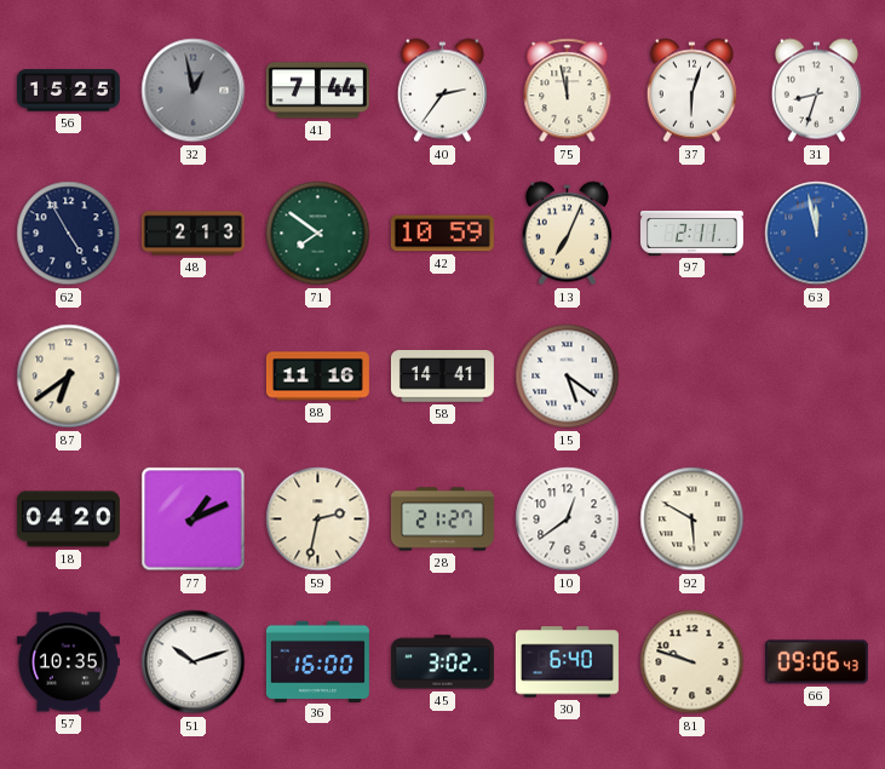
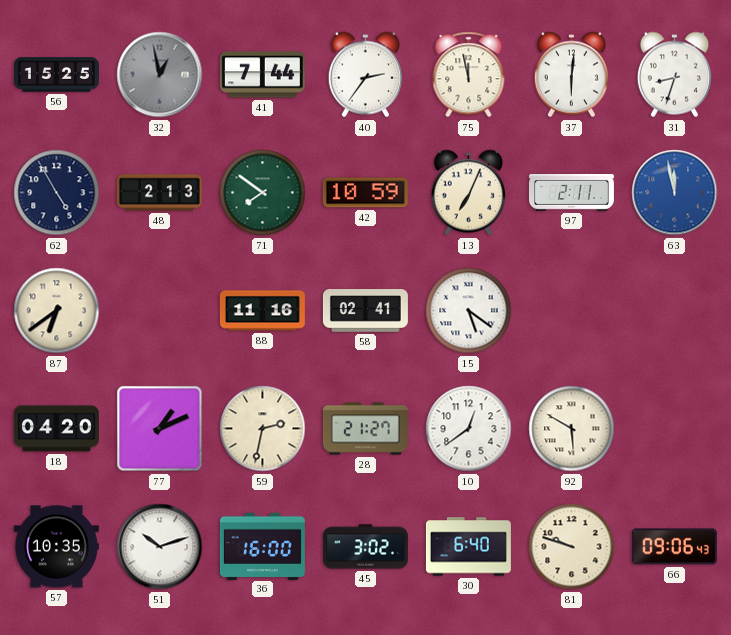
37: 6:03 -> 6:01 (571, 75)
58: 14:41 -> 02:41 (365, 311)
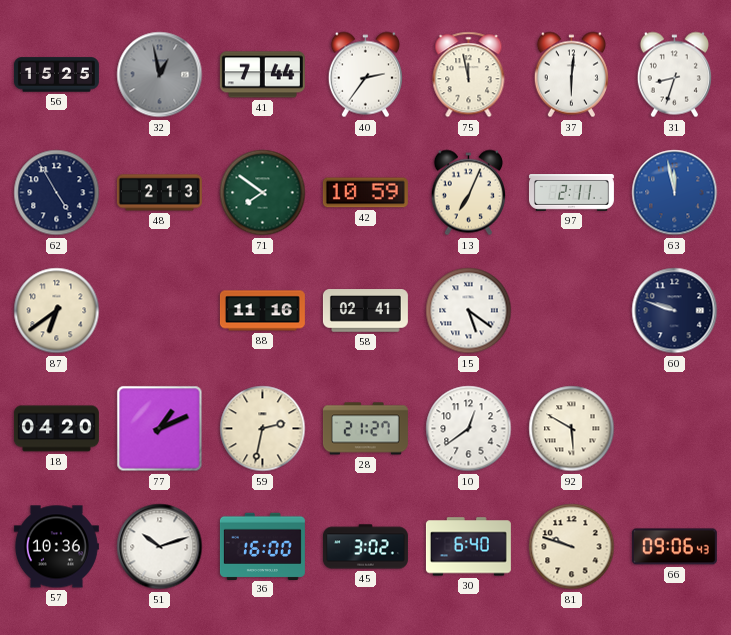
60: none -> 9:48 (675, 311)
57: 10:35 -> 10:36 (56, 547)
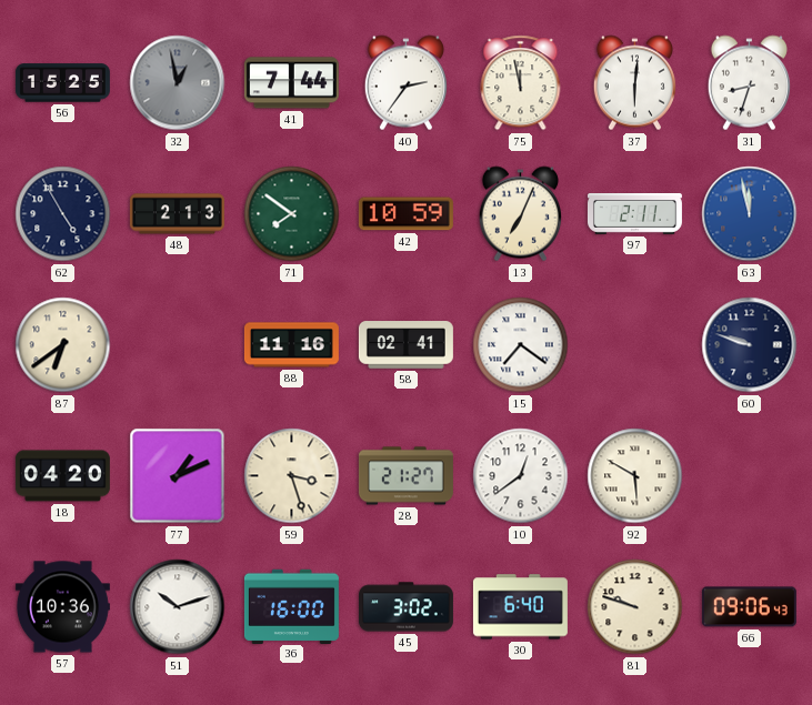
15: 5:21 -> 7:21 (521, 345)
59: 2:32 -> 3:27 (292, 476)
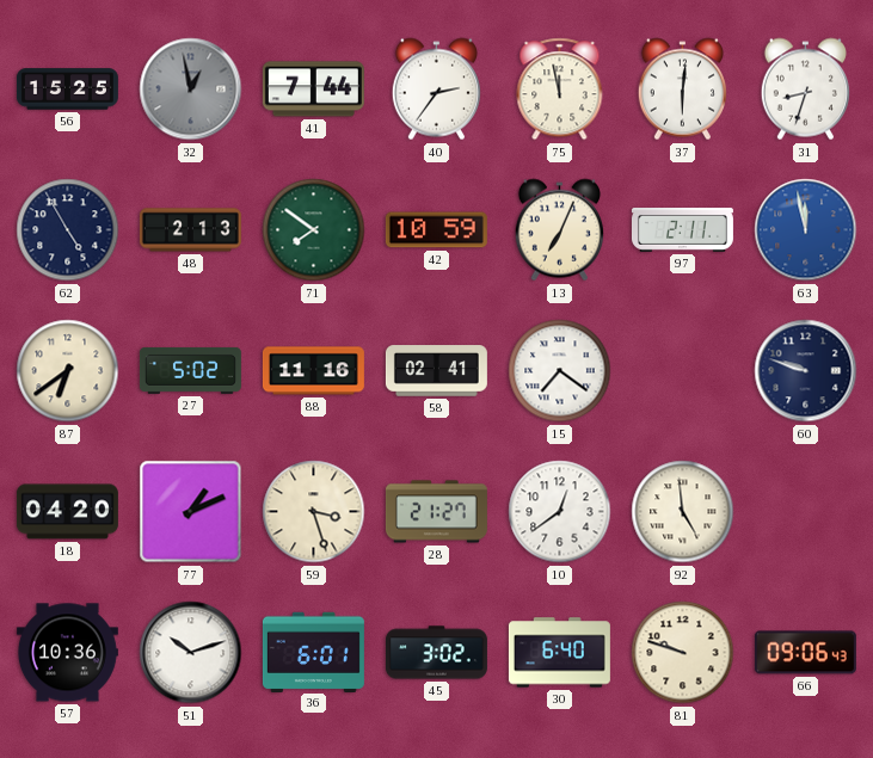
27: none -> 5:02 (190, 370)
92: 5:50 -> 4:59 (683, 512)
36: 16:00 -> 6:01 (313, 652)
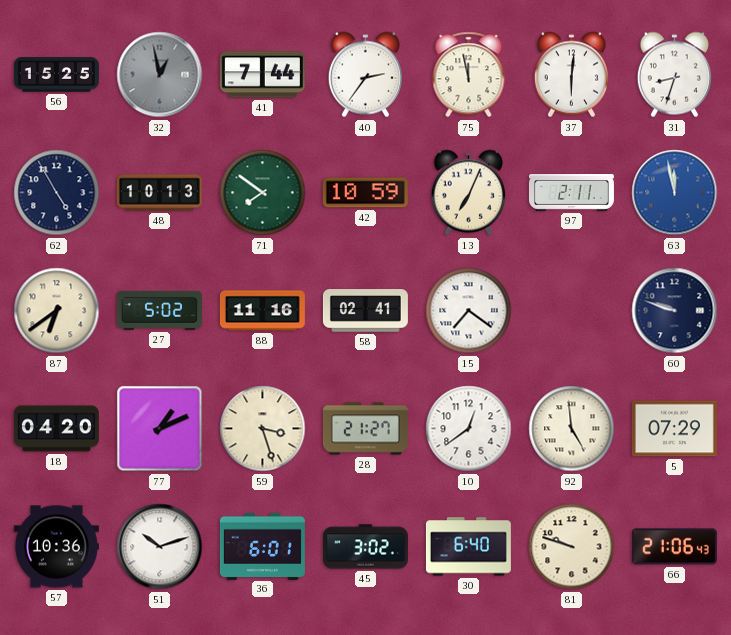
48: 2:13 -> 10:13 (159, 193)
5: none -> 07:29 (674, 429)
66: 09:06 -> 21:06 (674, 547)
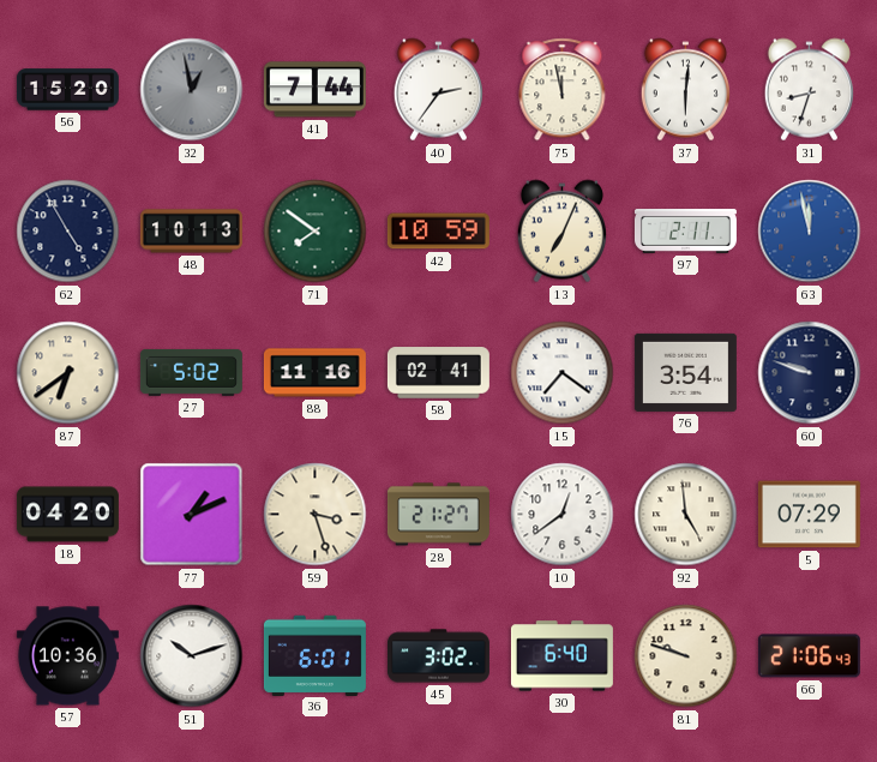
56: 15:25 -> 15:20 (67, 90)
76: none -> 3:54 (685, 372)
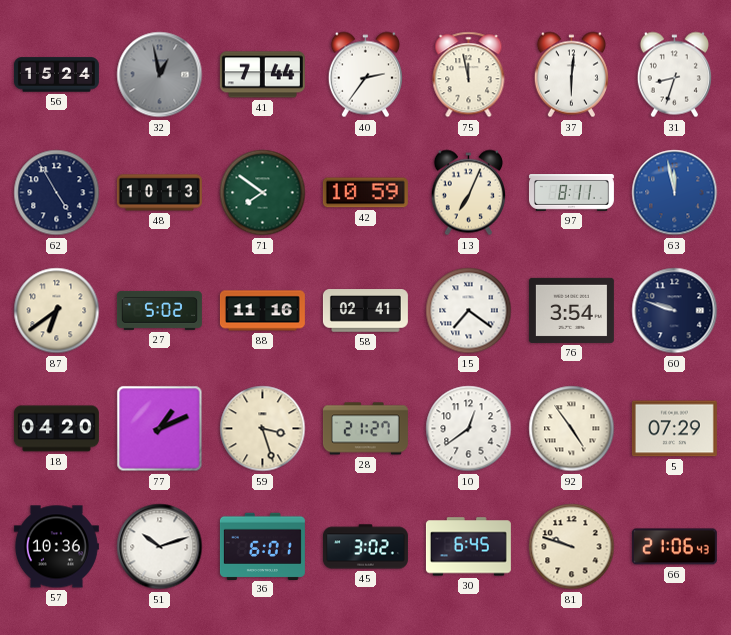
56: 15:20 -> 15:24 (56, 75)
97: 2:11 -> 8:11 (571, 193)
92: 4:59 -> 4:54 (572, 429)
30: 6:40 -> 6:45 (468, 547)
